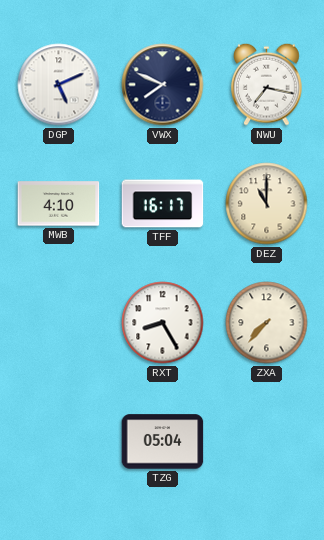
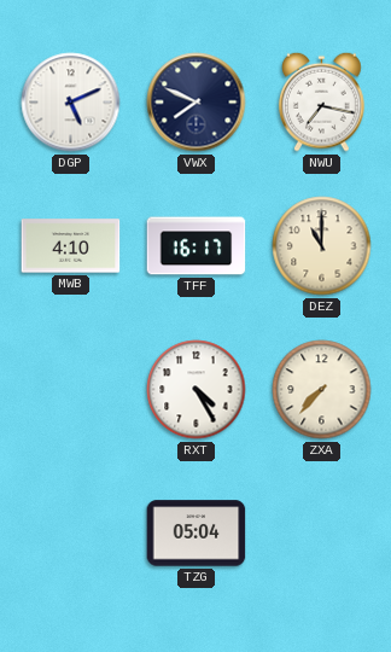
RXT: 8:25 -> 4:25 (197, 390)
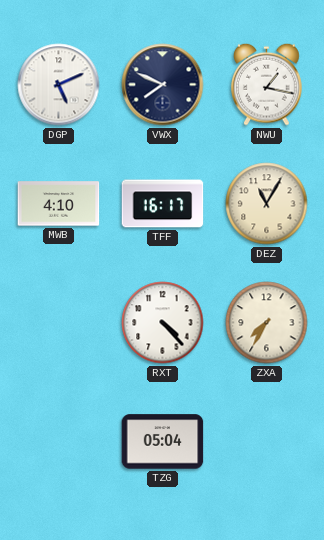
NWU: 7:17 -> 1:17 (267, 84)
DEZ: 11:00 -> 11:05 (267, 204)
RXT: 4:25 -> 4:23 (163, 323)
ZXA: 7:37 -> 7:35 (267, 323)
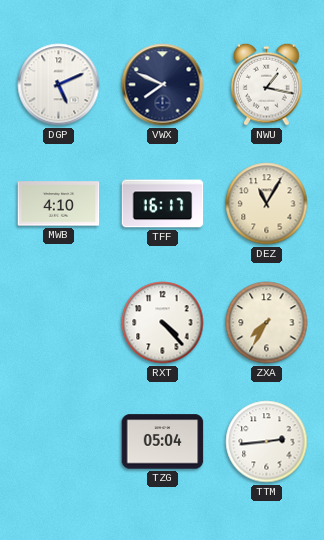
TTM: none -> 2:44 (267, 442)
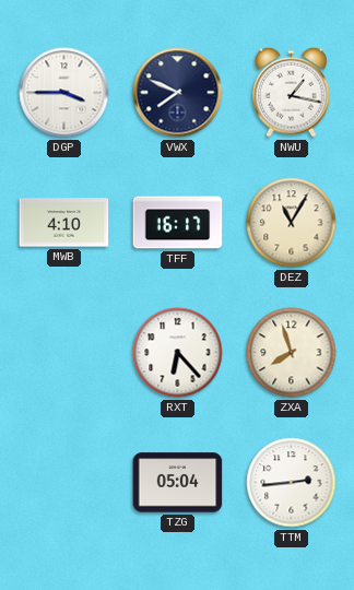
DGP: 5:11 -> 3:45 (64, 93)
RXT: 4:23 -> 6:23 (178, 353)
ZXA: 7:35 -> 7:57 (292, 353)
